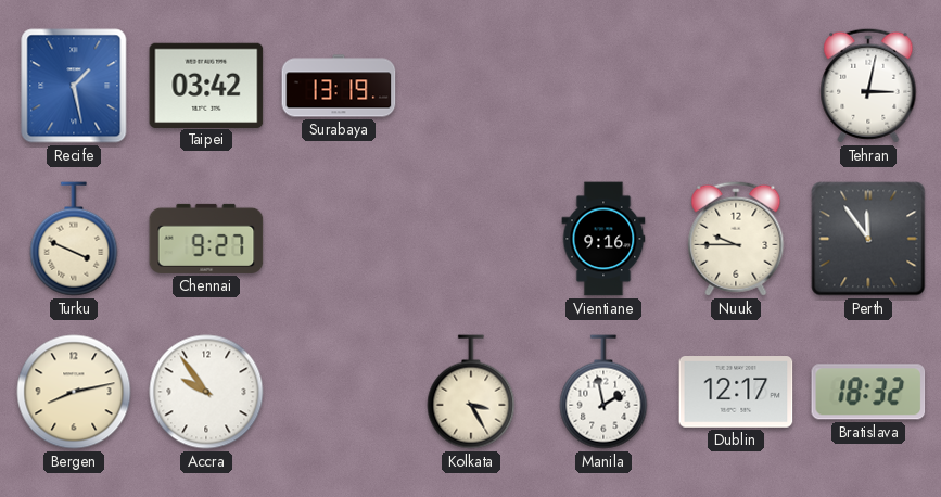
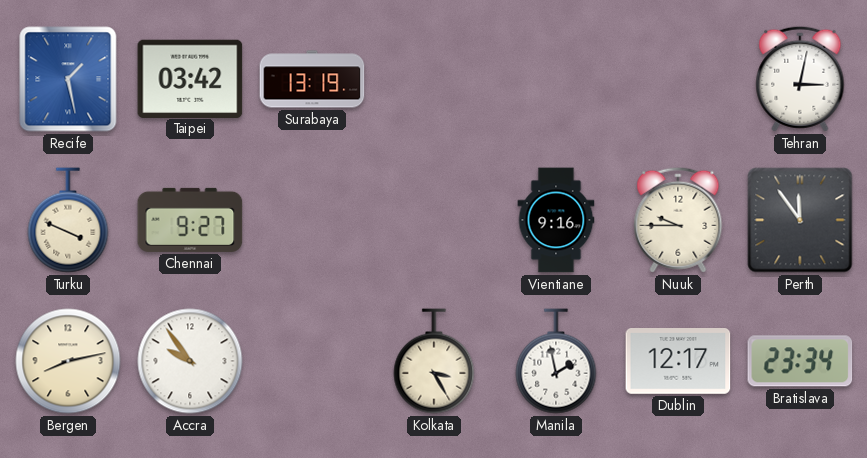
Bratislava: 18:32 -> 23:34 (800, 361)
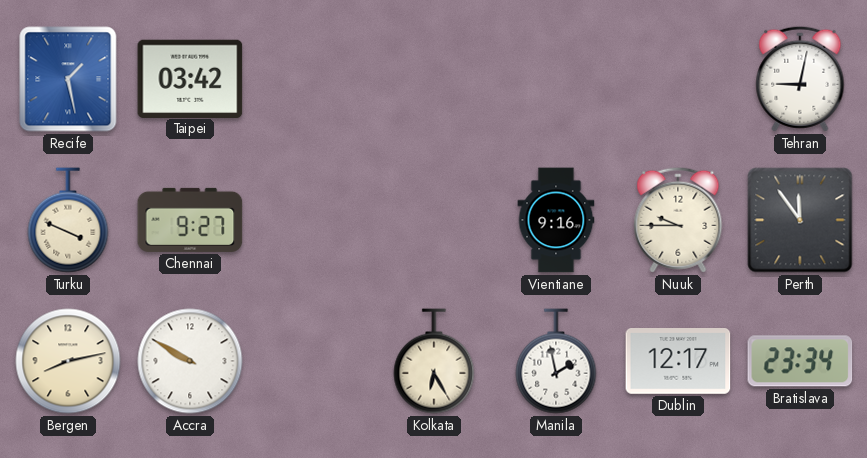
Surabaya: 13:19 -> none (312, 79)
Tehran: 3:02 -> 9:02 (800, 79)
Accra: 9:54 -> 9:50 (190, 361)
Kolkata: 3:25 -> 6:25 (434, 361)
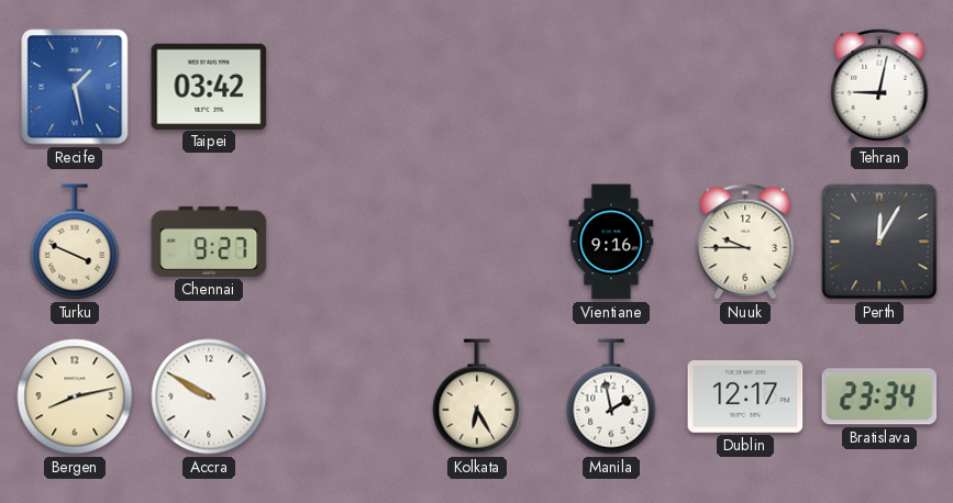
Perth: 11:54 -> 12:05 (879, 242)
